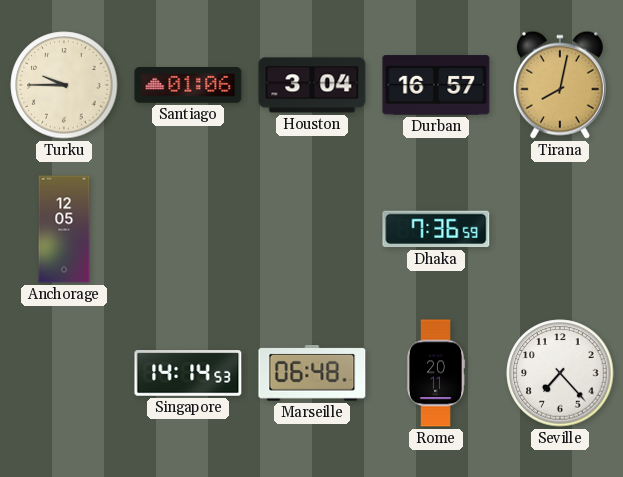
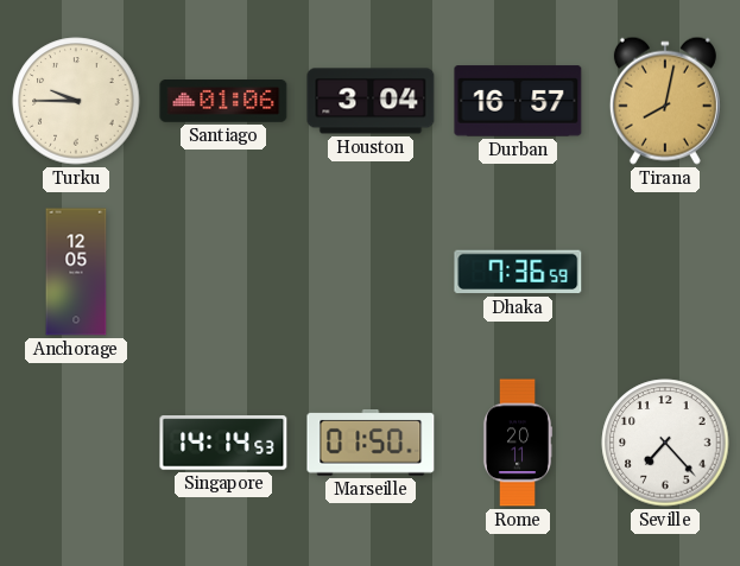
Marseille: 06:48 -> 01:50 (371, 444)
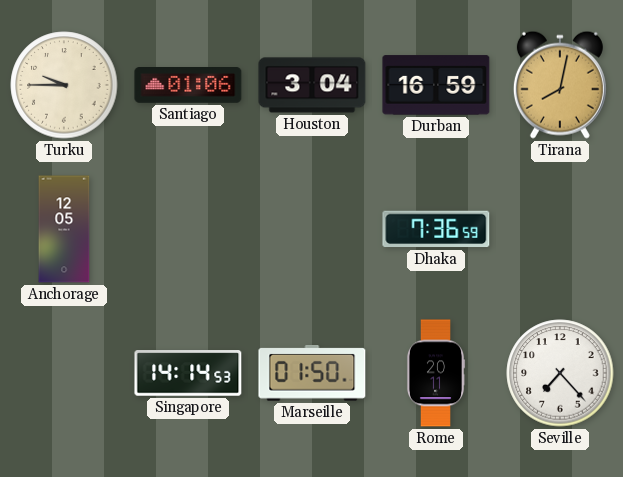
Durban: 16:57 -> 16:59 (436, 85)
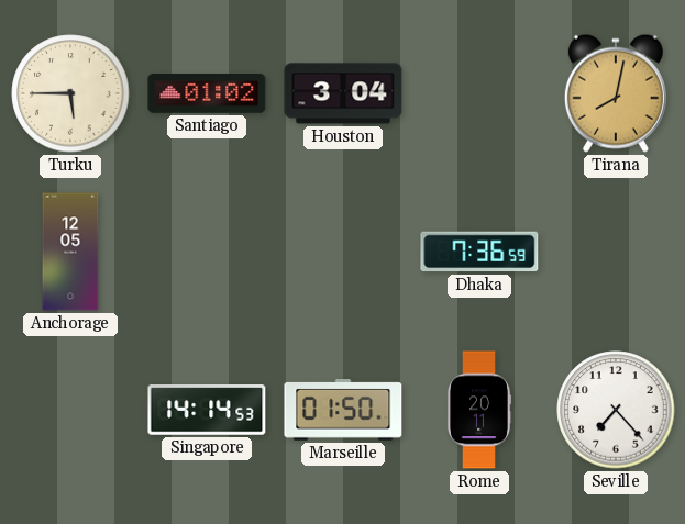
Turku: 9:45 -> 5:45 (70, 93)
Santiago: 01:06 -> 01:02 (207, 94)
Durban: 16:59 -> none (436, 85)
